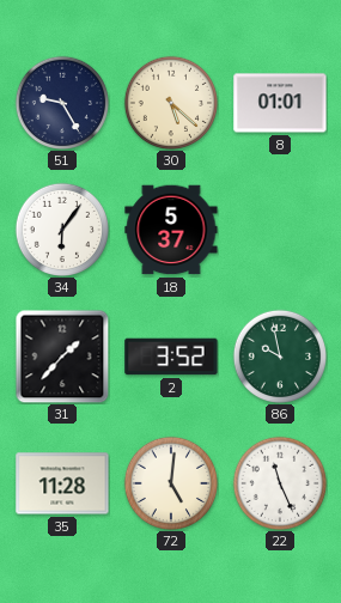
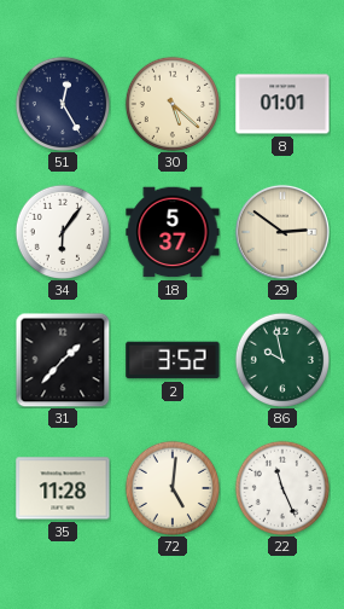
51: 9:25 -> 12:25 (62, 103)
29: none -> 2:51 (282, 232)
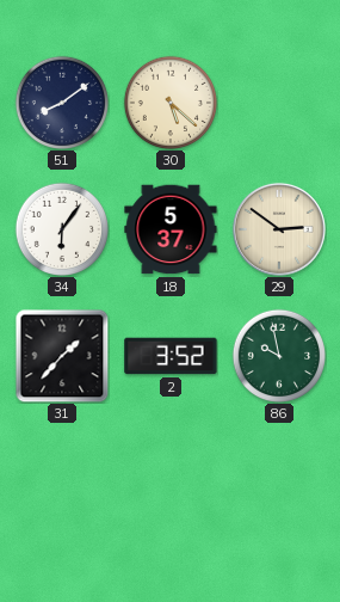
51: 12:25 -> 8:09 (61, 102)
8: 01:01 -> none (282, 104)
35: 11:28 -> none (63, 488)
72: 5:01 -> none (171, 487)
22: 11:26 -> none (281, 487)
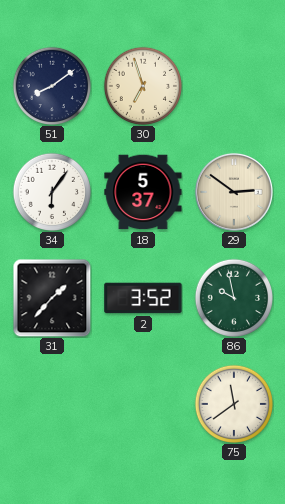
30: 5:22 -> 6:57 (142, 85)
75: none -> 11:39 (233, 403)
